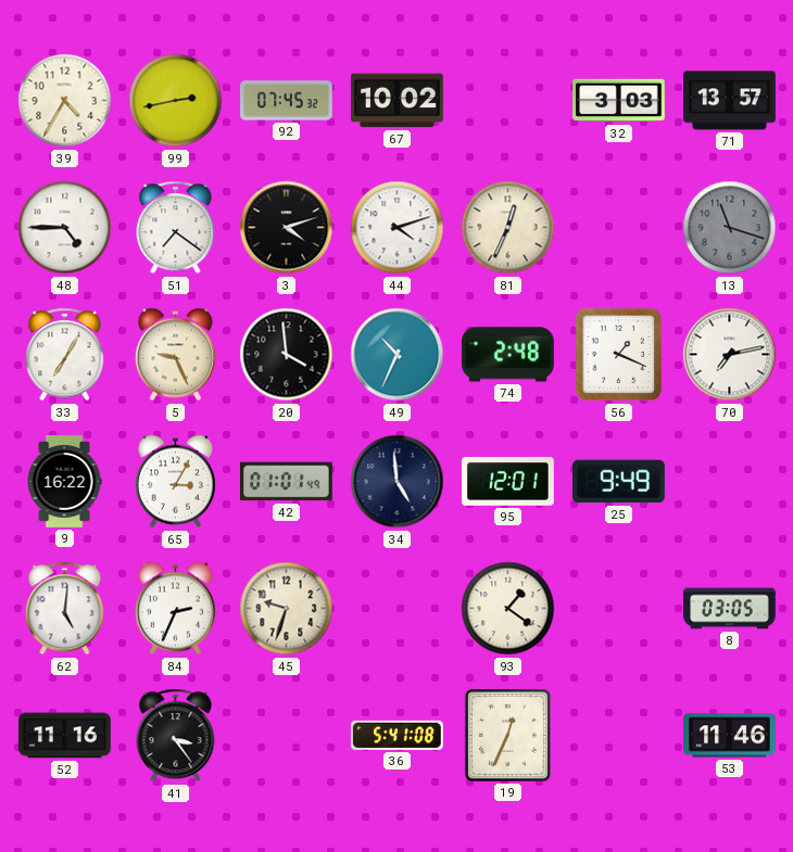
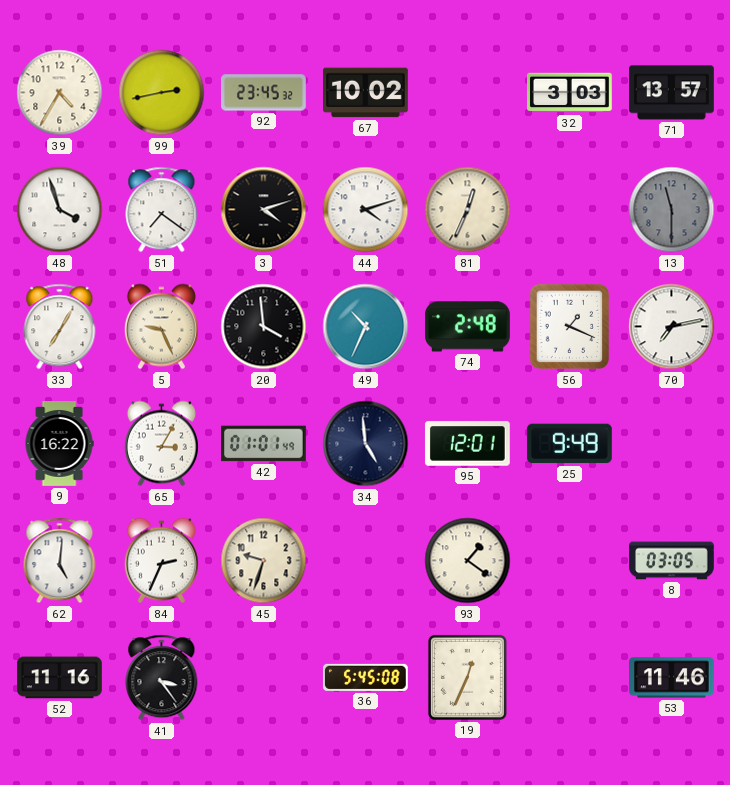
92: 07:45 -> 23:45 (264, 93)
48: 4:45 -> 3:57 (60, 210)
13: 11:18 -> 11:30 (672, 210)
36: 5:41 -> 5:45 (365, 677)
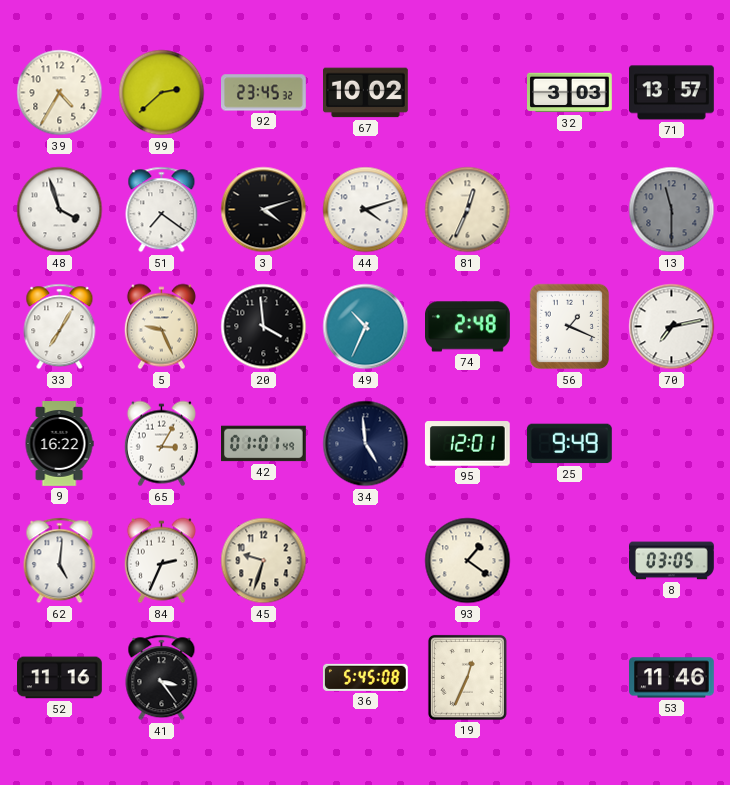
99: 2:43 -> 2:38 (162, 93)
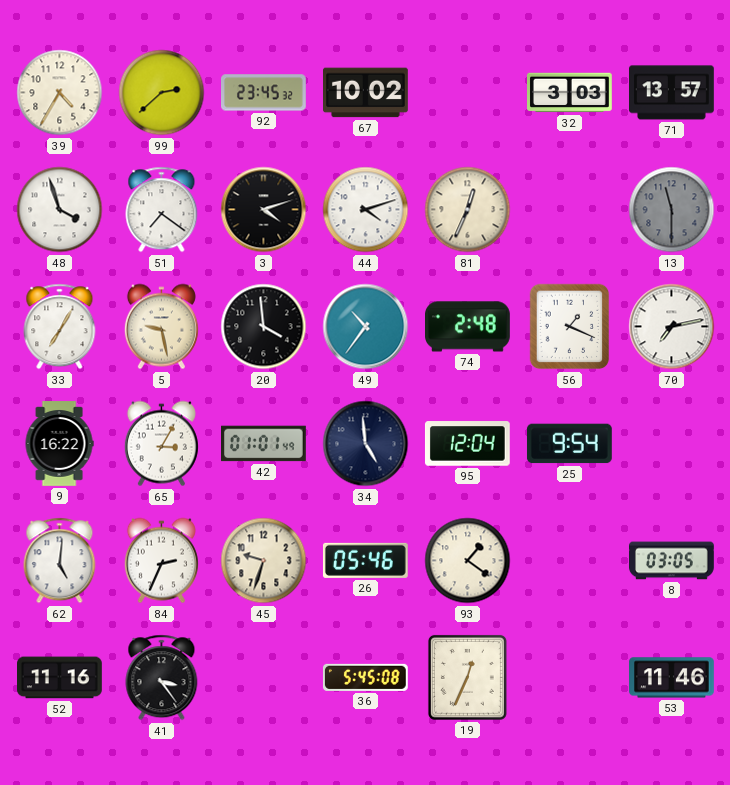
5: 9:26 -> 9:28 (161, 327)
49: 10:34 -> 10:36 (366, 327)
95: 12:01 -> 12:04 (467, 444)
25: 9:49 -> 9:54 (569, 444)
26: none -> 05:46 (365, 560)
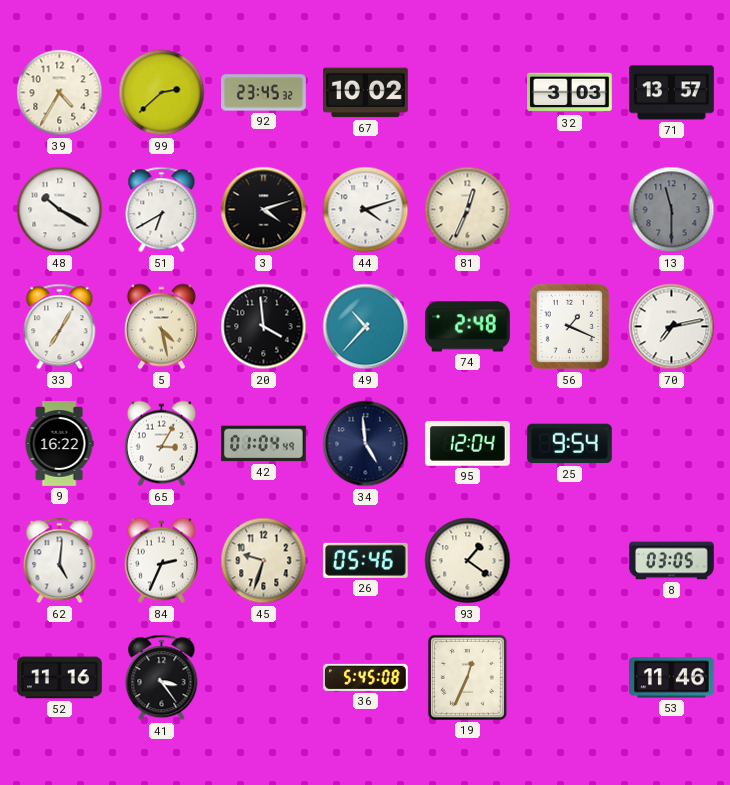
48: 3:57 -> 10:20 (60, 210)
51: 7:21 -> 6:40 (162, 210)
5: 9:28 -> 4:28 (161, 327)
49: 10:36 -> 10:37 (366, 327)
42: 01:01 -> 01:04 (264, 444)
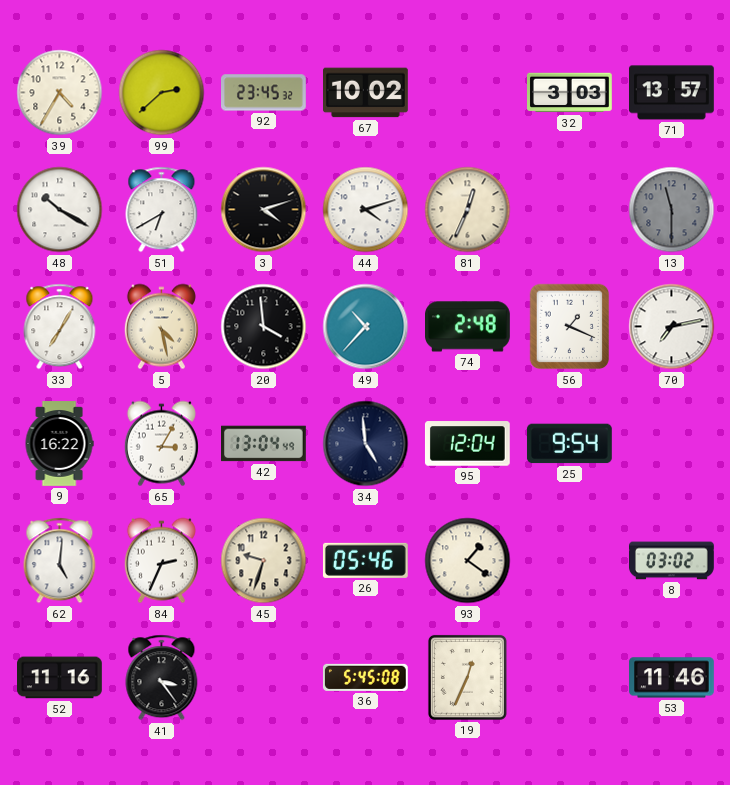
42: 01:04 -> 13:04 (264, 444)
8: 03:05 -> 03:02 (672, 561)
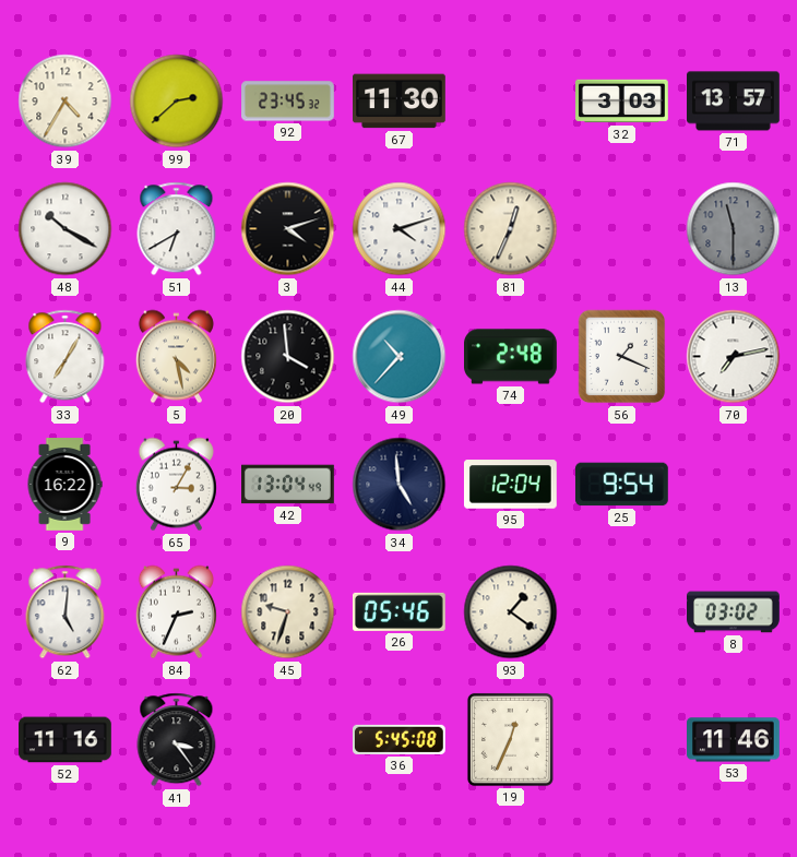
67: 10:02 -> 11:30 (400, 102)
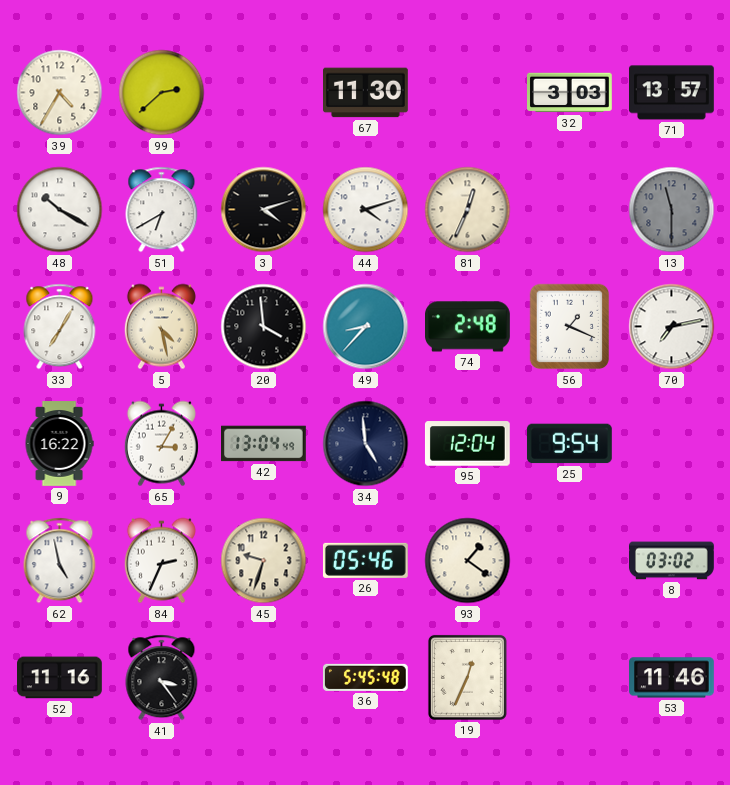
92: 23:45 -> none (288, 102)
49: 10:37 -> 8:37 (366, 327)
62: 5:01 -> 4:58 (60, 561)
36: 5:45:08 -> 5:45:48 (365, 677)
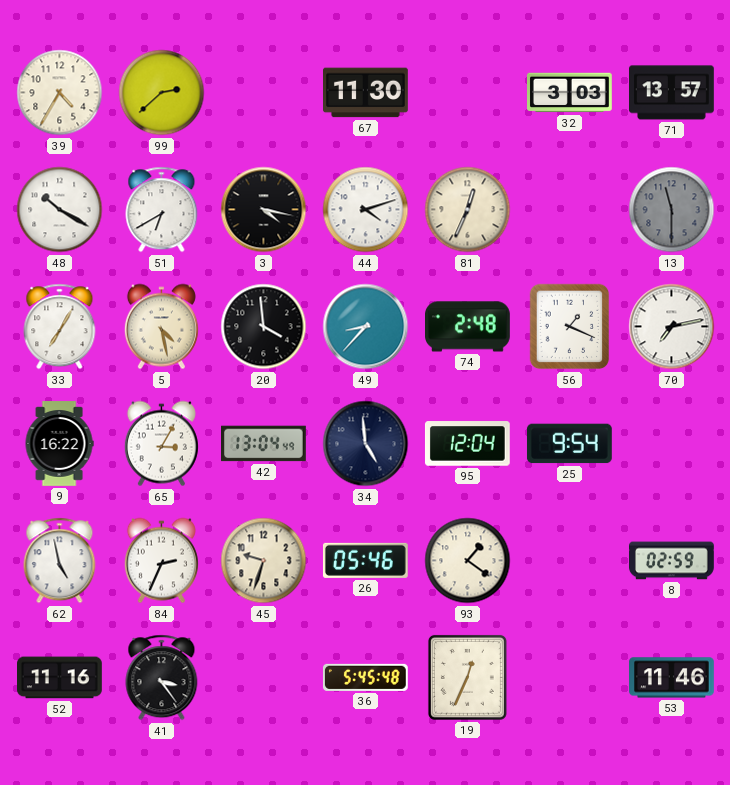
3: 4:12 -> 4:17 (264, 210)
8: 03:02 -> 02:59 (672, 561)
